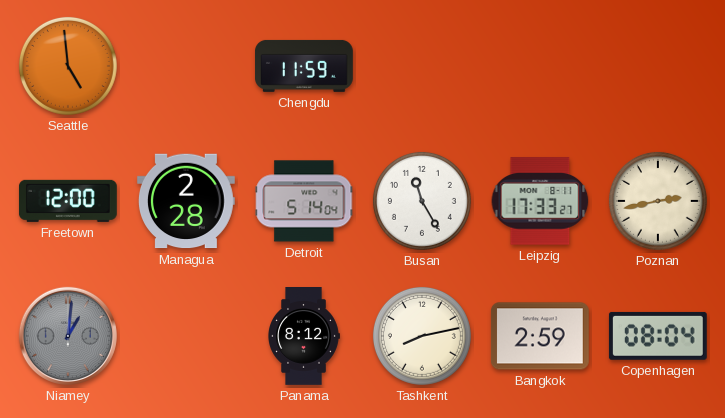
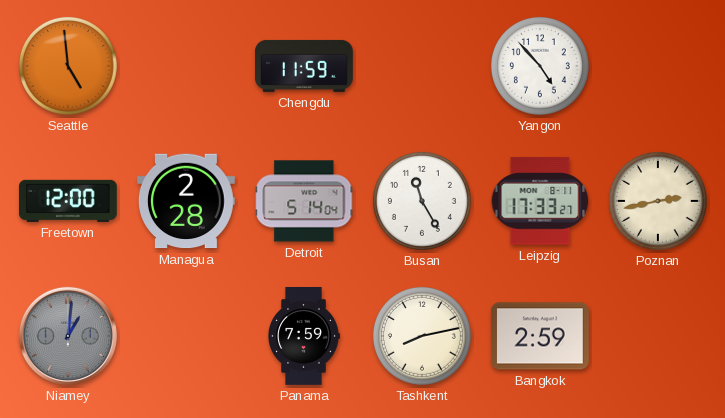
Yangon: none -> 4:53 (540, 66)
Panama: 8:12 -> 7:59 (304, 337)
Copenhagen: 08:04 -> none (658, 336)
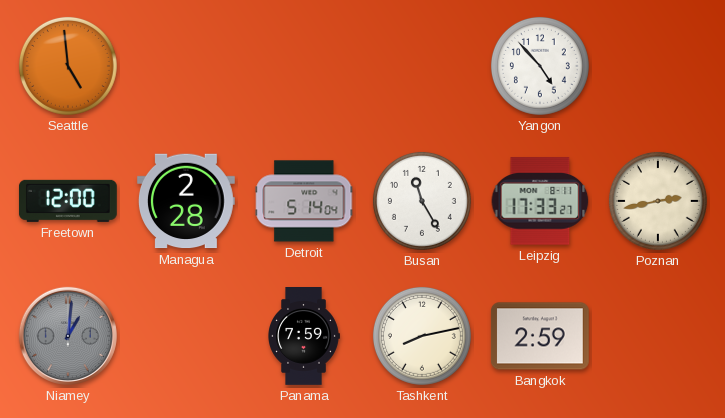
Chengdu: 11:59 -> none (305, 66)
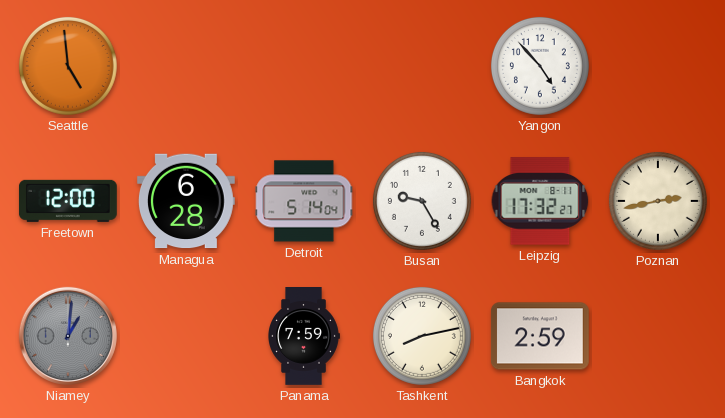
Managua: 2:28 -> 6:28 (186, 201)
Busan: 11:25 -> 9:25 (422, 201)
Leipzig: 17:33 -> 17:32 (540, 201)
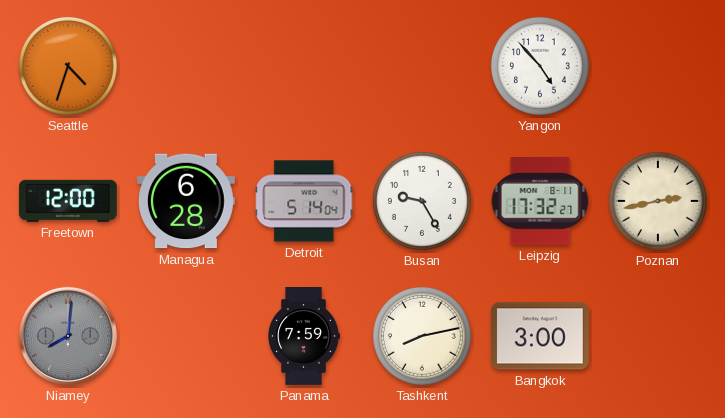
Seattle: 4:59 -> 4:33 (68, 66)
Niamey: 1:01 -> 8:01 (68, 336)
Bangkok: 2:59 -> 3:00 (540, 336)
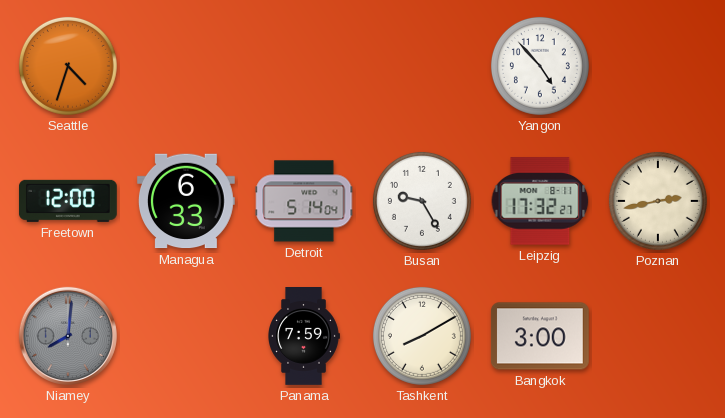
Managua: 6:28 -> 6:33 (186, 201)
Tashkent: 8:13 -> 8:10 (422, 336)
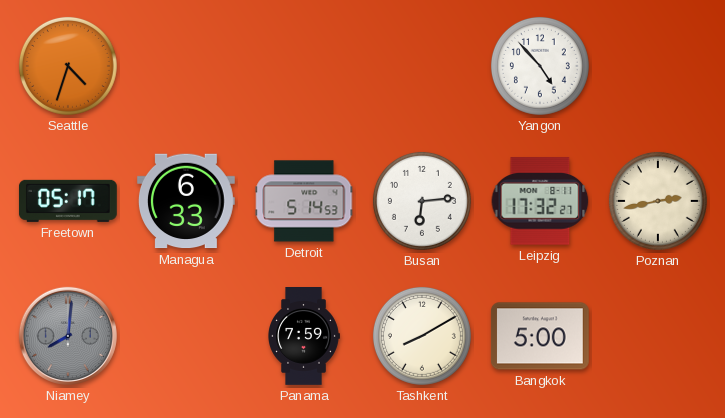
Freetown: 12:00 -> 05:17 (68, 201)
Detroit: 5:14:04 -> 5:14:53 (304, 201)
Busan: 9:25 -> 6:14 (422, 201)
Bangkok: 3:00 -> 5:00 (540, 336)
